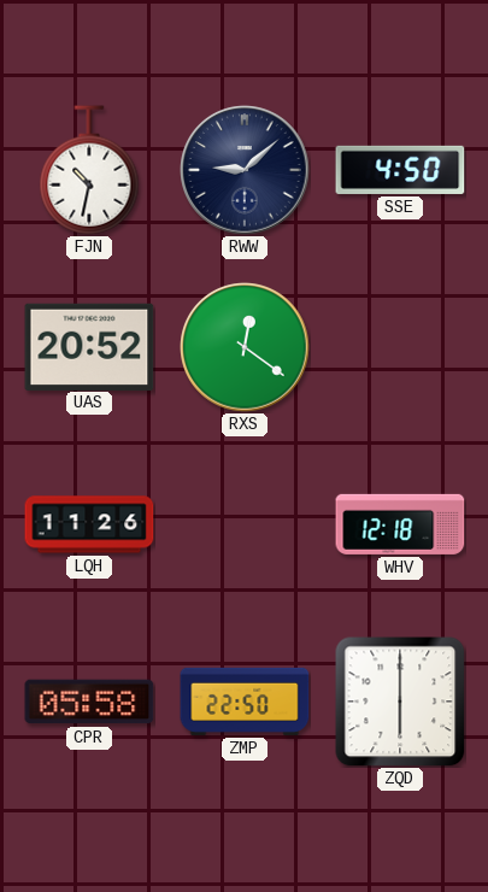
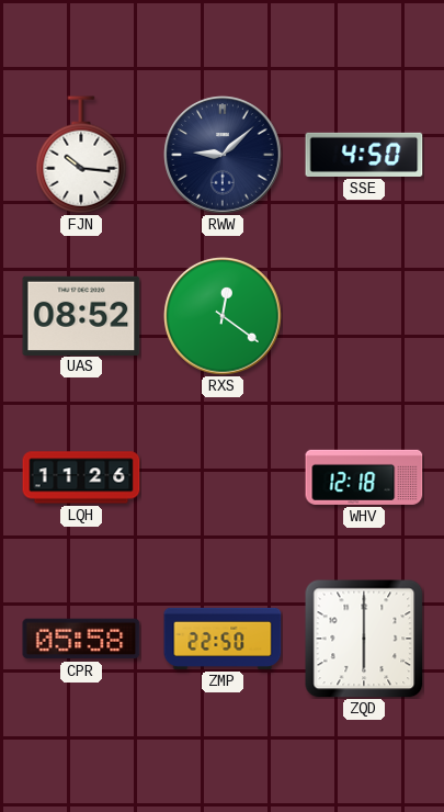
FJN: 10:32 -> 10:16 (81, 155)
UAS: 20:52 -> 08:52 (81, 315)
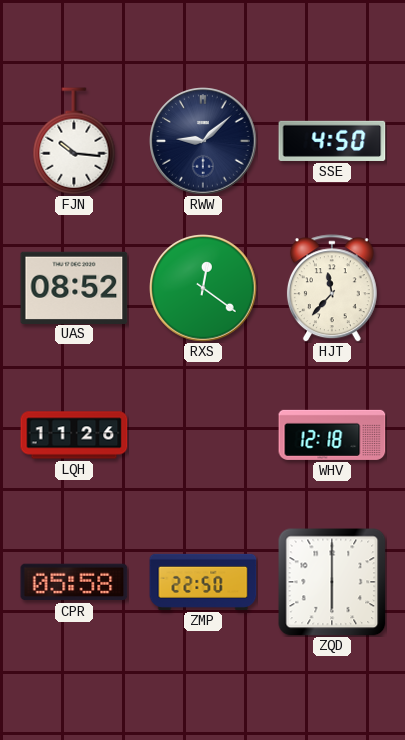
HJT: none -> 11:37 (332, 288)
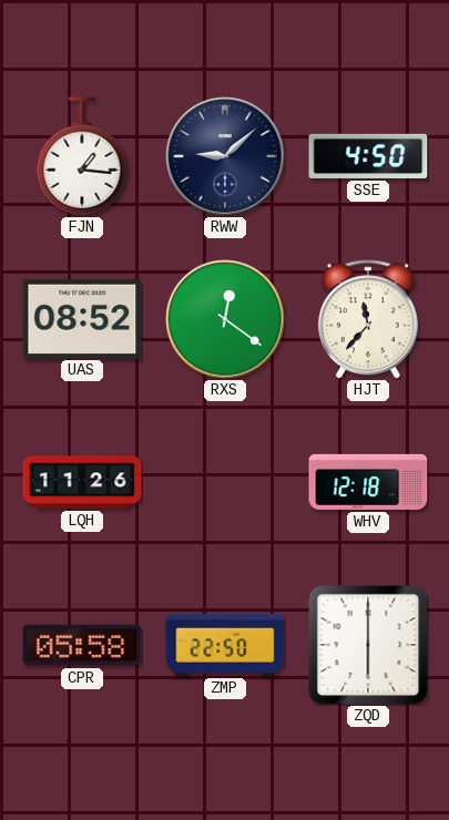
FJN: 10:16 -> 1:16 (82, 156)
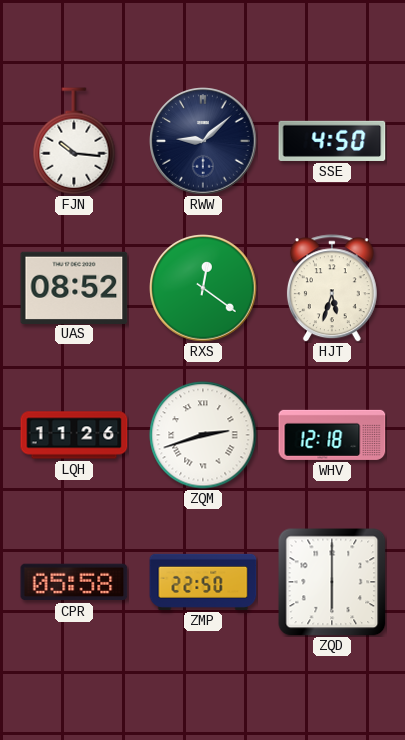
FJN: 1:16 -> 10:16 (74, 141)
HJT: 11:37 -> 5:33 (332, 288)
ZQM: none -> 2:42 (203, 435)
